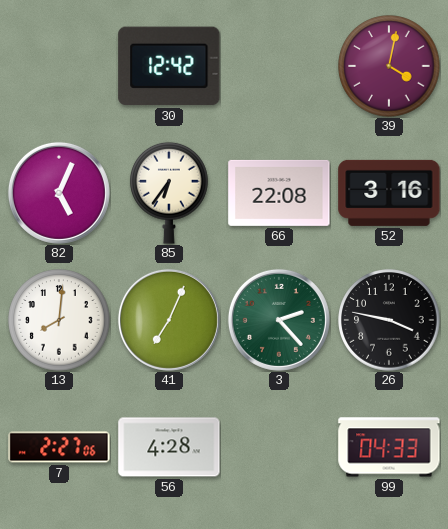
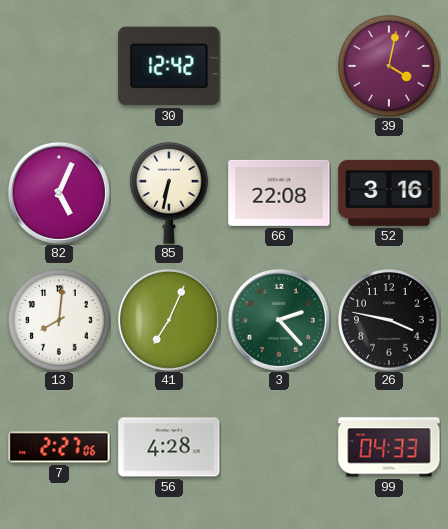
85: 6:36 -> 6:32 (169, 193)
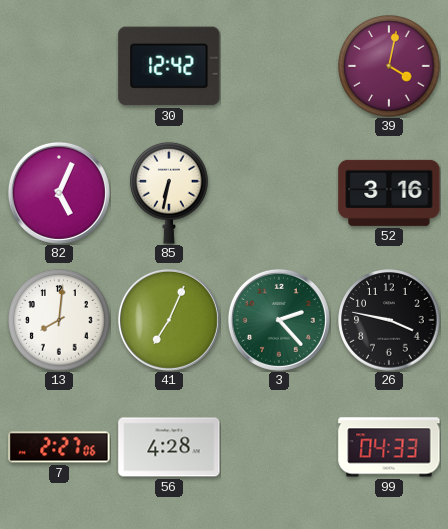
66: 22:08 -> none (279, 193)
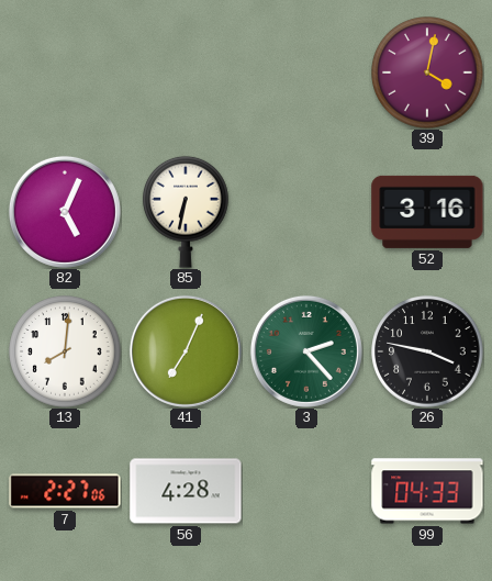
30: 12:42 -> none (169, 66)
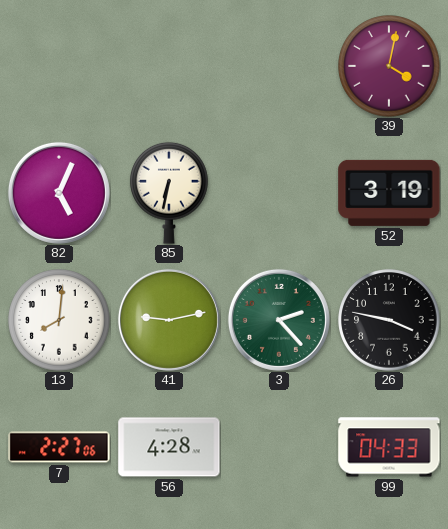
52: 3:16 -> 3:19 (389, 193)
41: 7:04 -> 9:13 (169, 320)
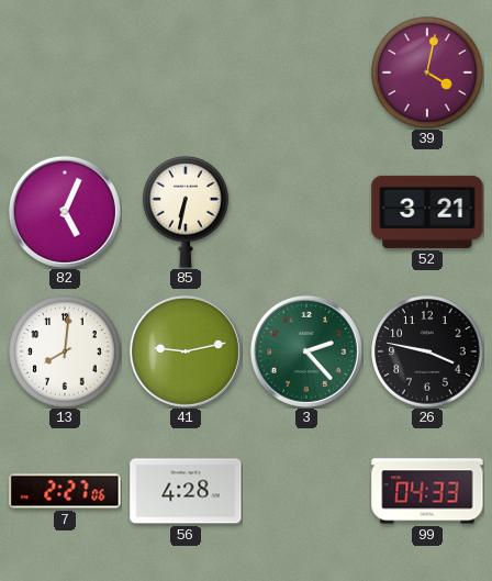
52: 3:19 -> 3:21 (427, 212)
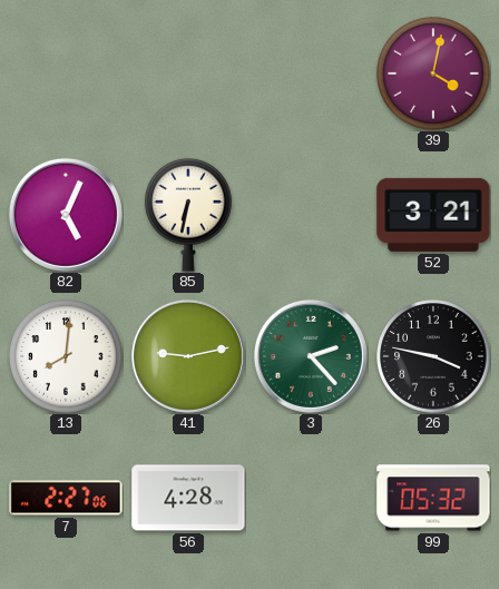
99: 04:33 -> 05:32 (433, 498)
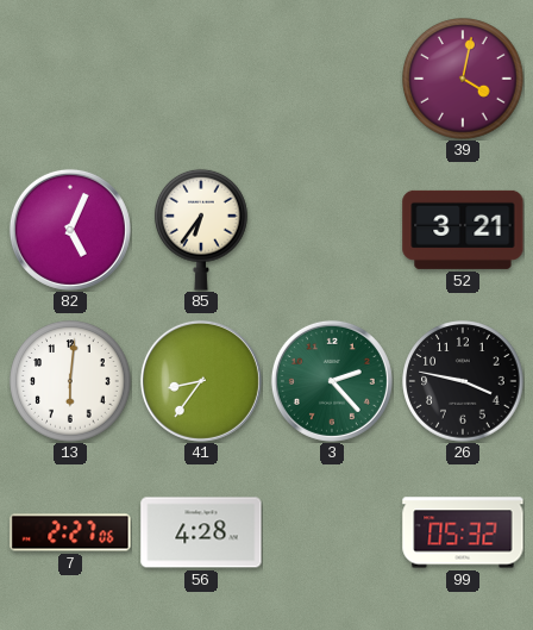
85: 6:32 -> 6:36 (201, 230)
13: 8:01 -> 6:01 (70, 381)
41: 9:13 -> 8:36 (201, 381)
